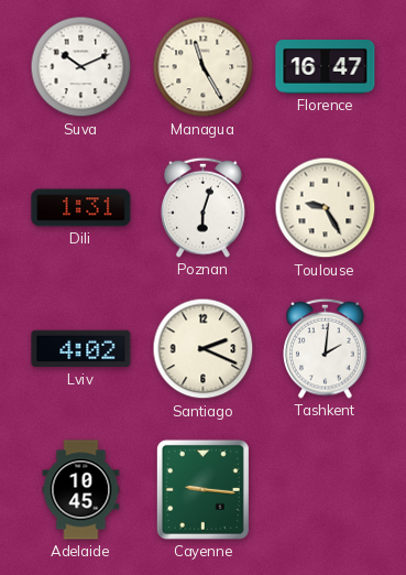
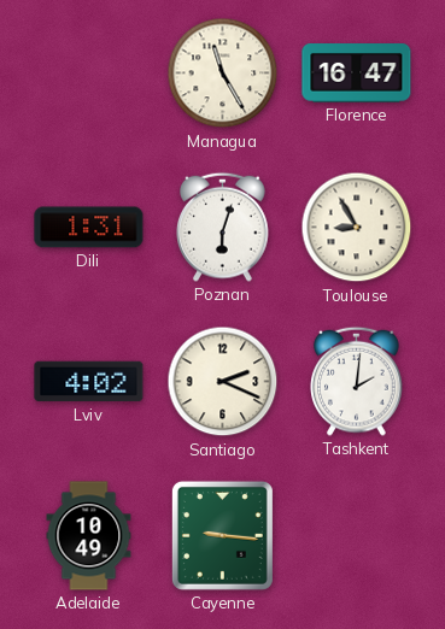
Suva: 10:11 -> none (81, 67)
Toulouse: 9:25 -> 8:55 (357, 228)
Adelaide: 10:45 -> 10:49 (89, 536)
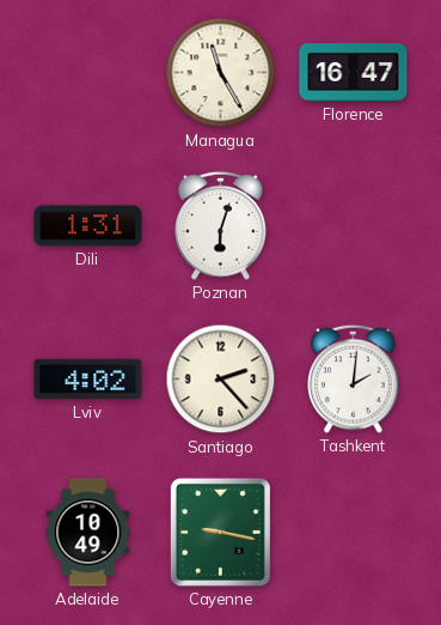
Toulouse: 8:55 -> none (357, 228)
Santiago: 2:19 -> 2:23 (221, 380)
Cayenne: 9:16 -> 9:17 (220, 532)
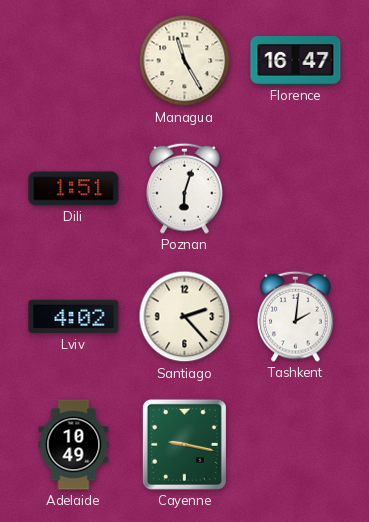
Dili: 1:31 -> 1:51 (74, 189)
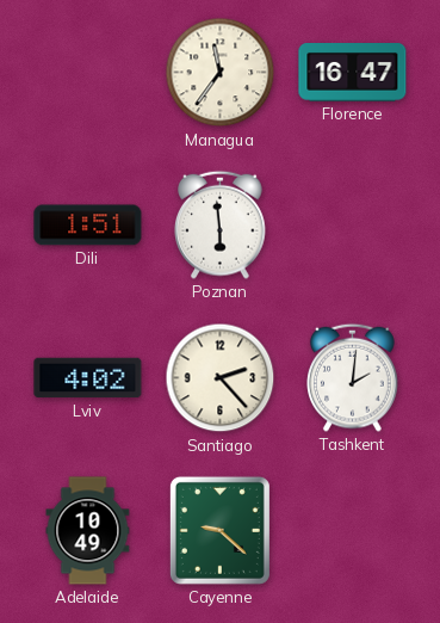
Managua: 11:25 -> 11:36 (221, 73)
Poznan: 6:03 -> 5:59 (221, 224)
Cayenne: 9:17 -> 9:22 (219, 530)
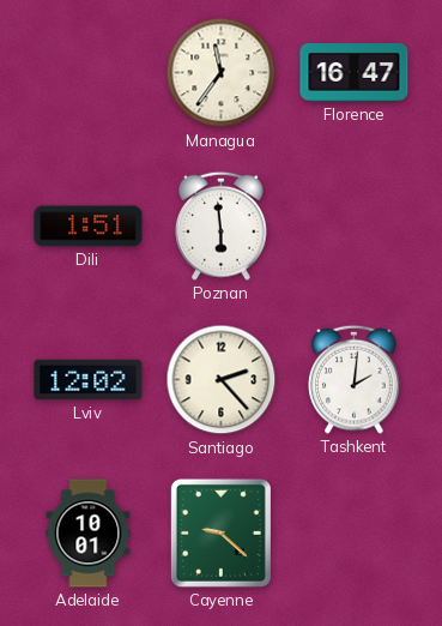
Lviv: 4:02 -> 12:02 (89, 380)
Adelaide: 10:49 -> 10:01 (89, 534)
